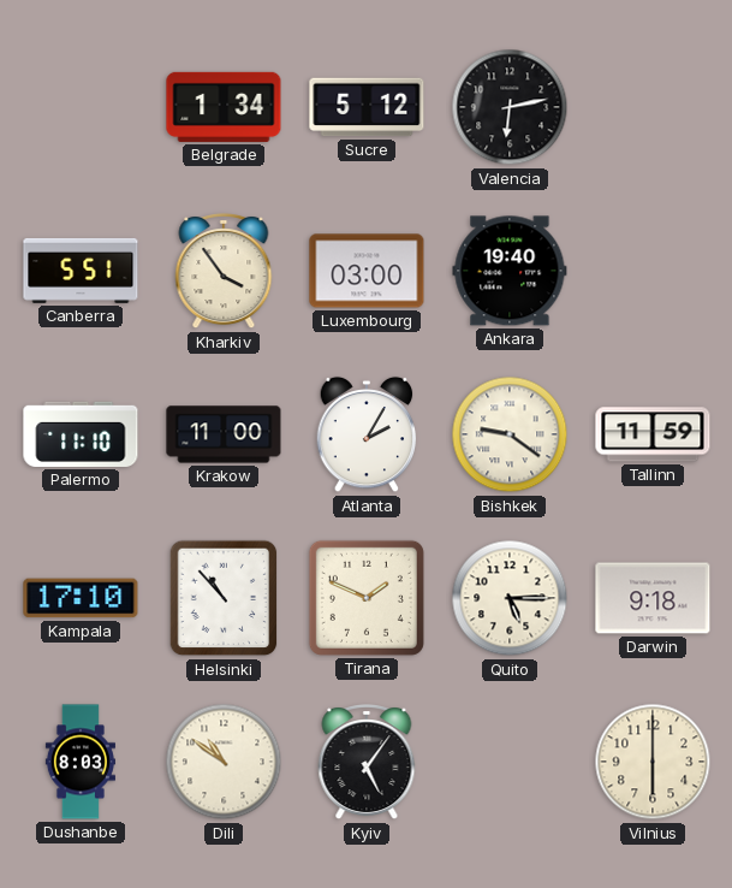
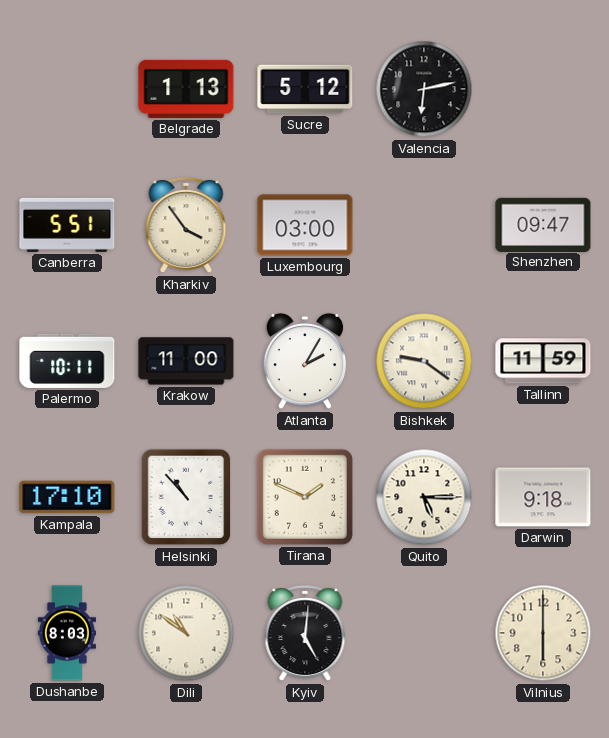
Belgrade: 1:34 -> 1:13 (186, 89)
Ankara: 19:40 -> none (510, 271)
Shenzhen: none -> 09:47 (543, 224)
Palermo: 11:10 -> 10:11 (67, 361)
Kyiv: 5:06 -> 5:01 (305, 634)
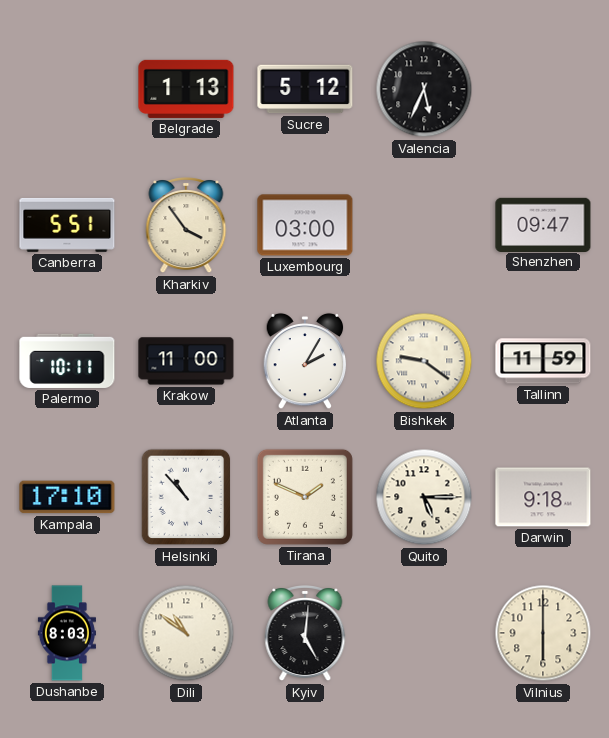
Valencia: 6:13 -> 5:34 (424, 89)
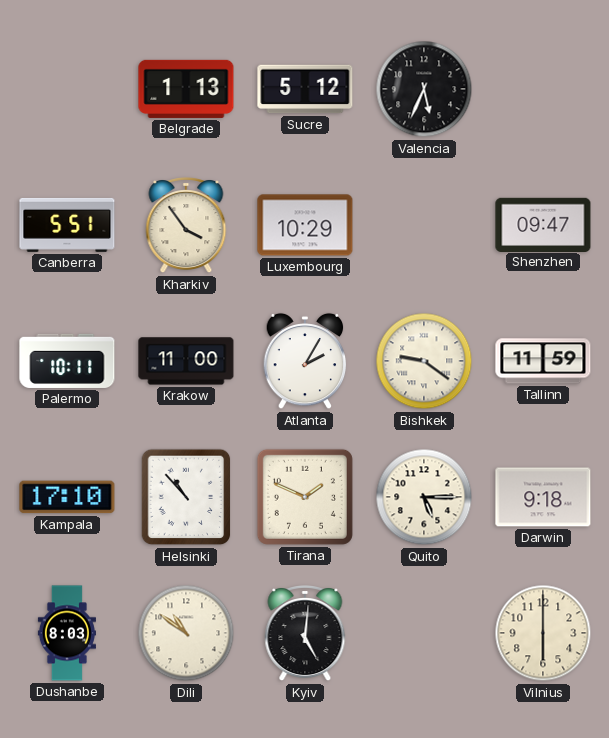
Luxembourg: 03:00 -> 10:29 (305, 225)
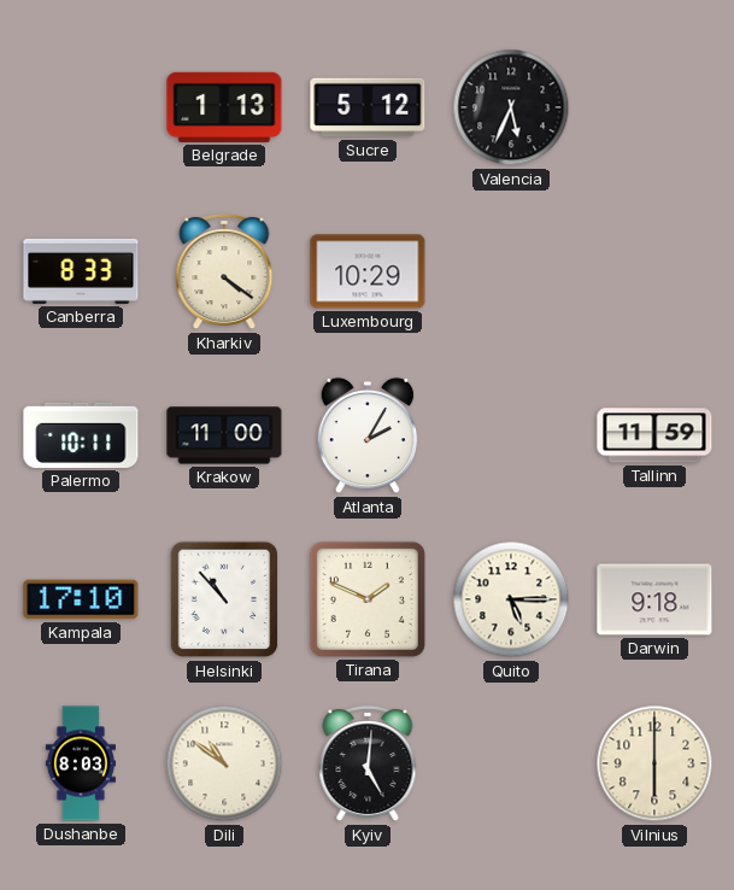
Canberra: 5:51 -> 8:33 (81, 271)
Kharkiv: 3:54 -> 4:21 (224, 273)
Shenzhen: 09:47 -> none (543, 224)
Bishkek: 9:21 -> none (424, 361)
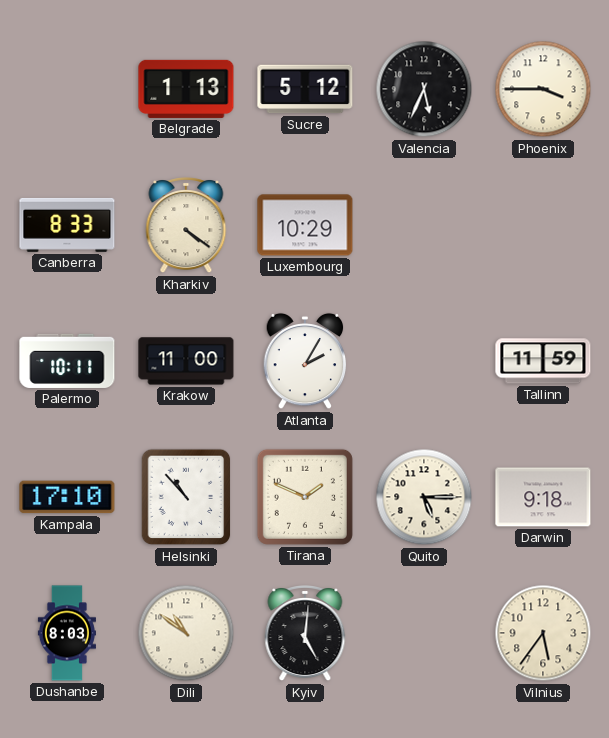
Phoenix: none -> 3:45 (543, 89)
Vilnius: 6:00 -> 5:36 (543, 633)
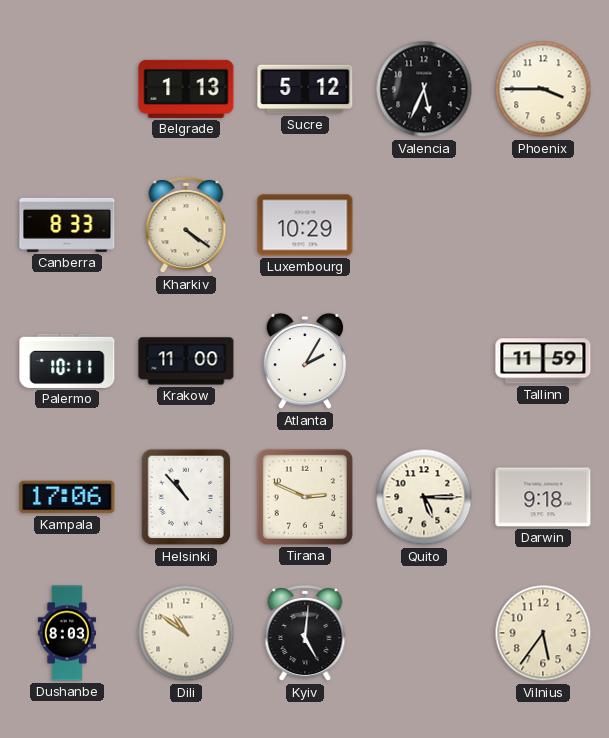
Kampala: 17:10 -> 17:06 (67, 497)
Tirana: 1:49 -> 2:49 (305, 497)
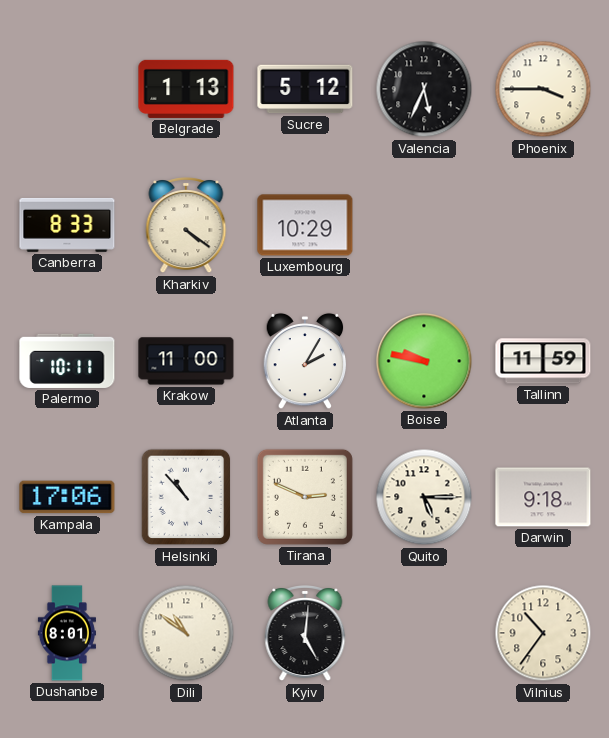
Boise: none -> 9:47 (424, 361)
Dushanbe: 8:03 -> 8:01 (67, 633)
Vilnius: 5:36 -> 10:36 (543, 633)
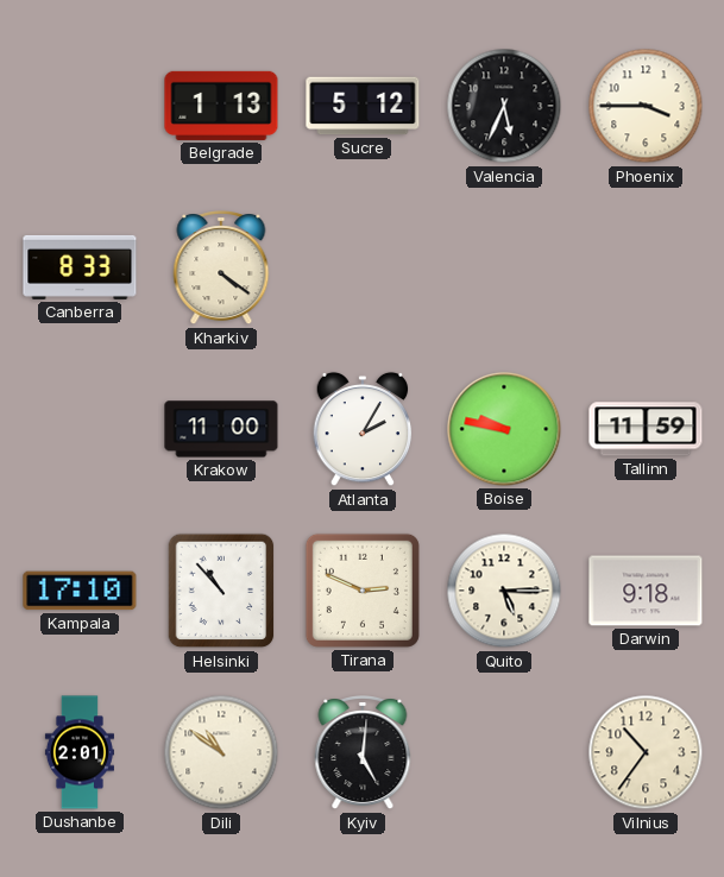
Luxembourg: 10:29 -> none (305, 225)
Palermo: 10:11 -> none (67, 361)
Kampala: 17:06 -> 17:10 (80, 591)
Dushanbe: 8:01 -> 2:01 (80, 752)
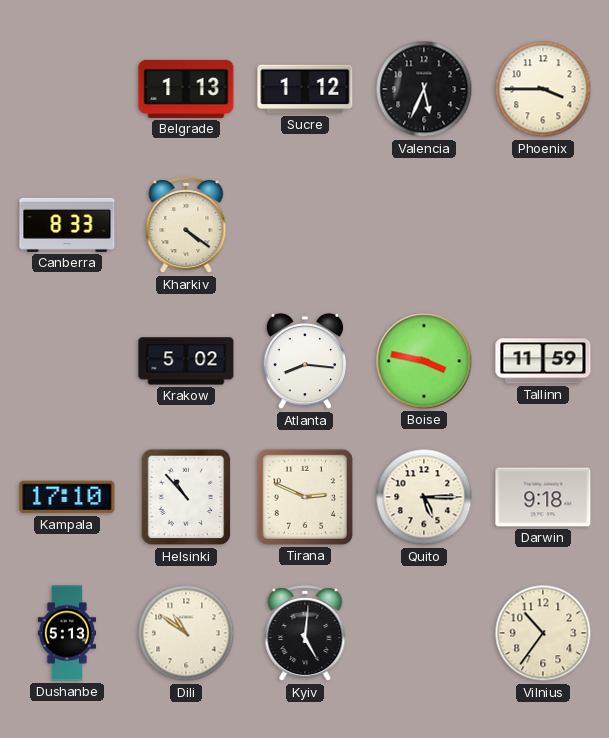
Sucre: 5:12 -> 1:12 (305, 89)
Krakow: 11:00 -> 5:02 (186, 361)
Atlanta: 2:05 -> 8:16 (305, 361)
Boise: 9:47 -> 3:47 (424, 361)
Dushanbe: 2:01 -> 5:13 (67, 633)
